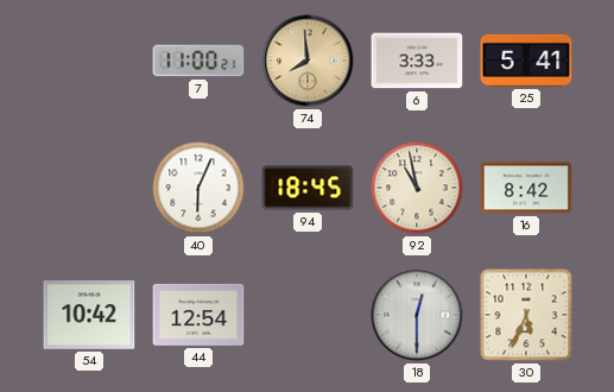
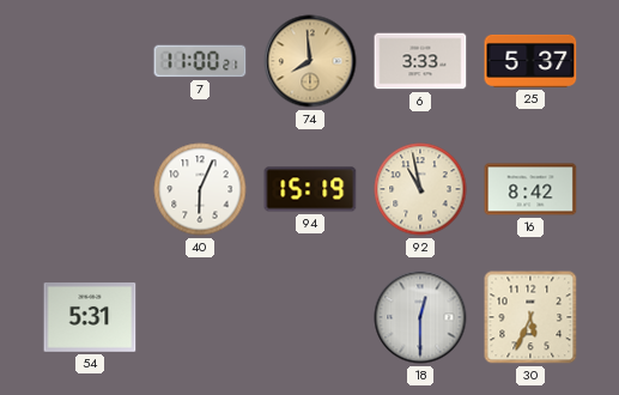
25: 5:41 -> 5:37 (530, 61)
94: 18:45 -> 15:19 (310, 189)
54: 10:42 -> 5:31 (90, 318)
44: 12:54 -> none (198, 315)
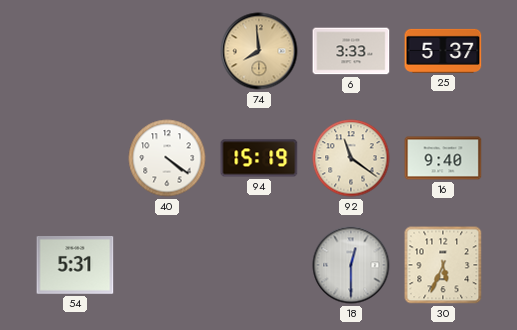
7: 11:00 -> none (200, 61)
40: 6:04 -> 4:21 (167, 158)
92: 10:58 -> 11:21 (351, 158)
16: 8:42 -> 9:40 (443, 158)
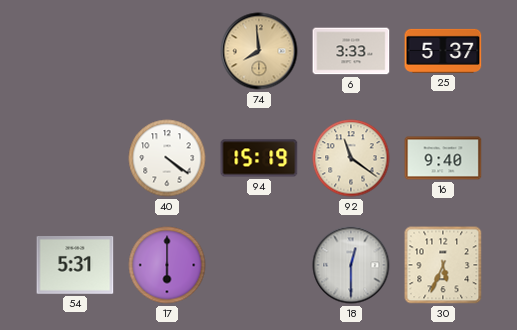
17: none -> 6:00 (167, 265)
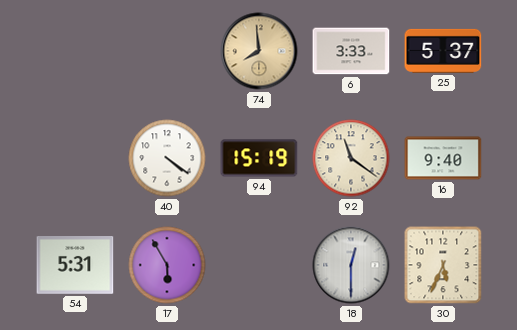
17: 6:00 -> 5:55 (167, 265)
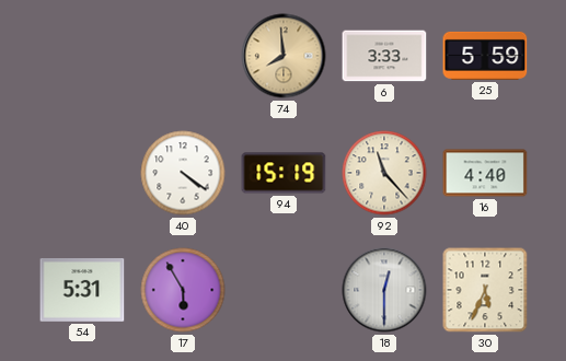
25: 5:37 -> 5:59 (485, 56)
92: 11:21 -> 11:23 (384, 173)
16: 9:40 -> 4:40 (485, 173)
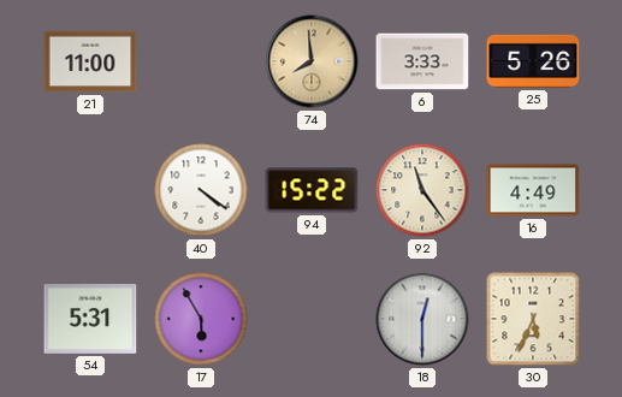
21: none -> 11:00 (90, 61)
25: 5:59 -> 5:26 (533, 61)
94: 15:19 -> 15:22 (312, 190)
92: 11:23 -> 11:24 (422, 190)
16: 4:40 -> 4:49 (533, 190)
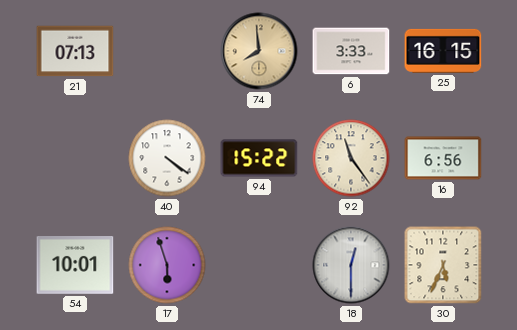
21: 11:00 -> 07:13 (75, 51)
25: 5:26 -> 16:15 (443, 51)
16: 4:49 -> 6:56 (443, 158)
54: 5:31 -> 10:01 (75, 266)
17: 5:55 -> 5:57 (167, 265)
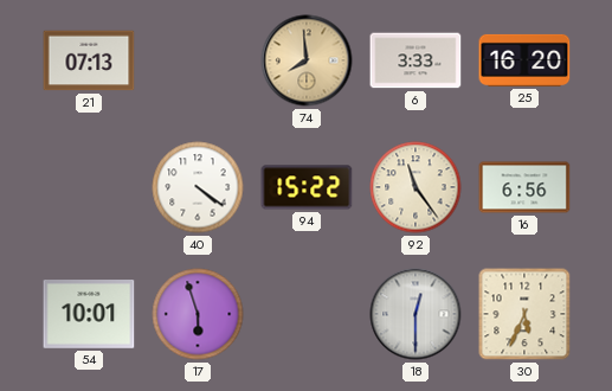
25: 16:15 -> 16:20 (524, 60)
